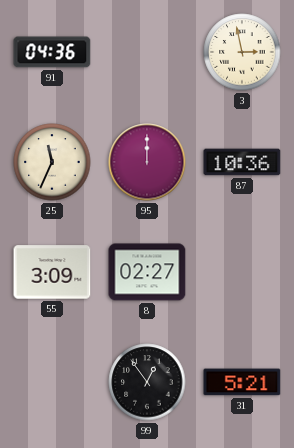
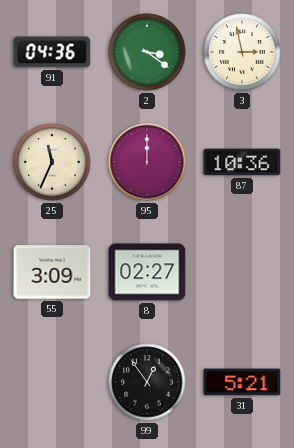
2: none -> 3:21 (147, 52)
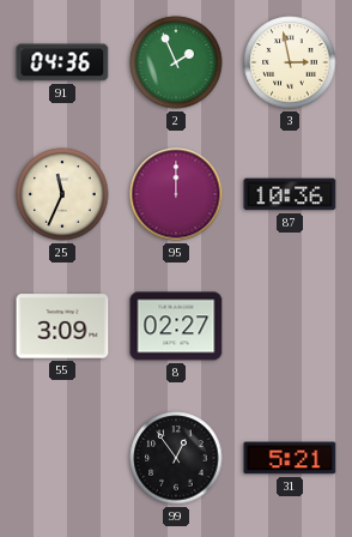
2: 3:21 -> 1:56 (176, 62)
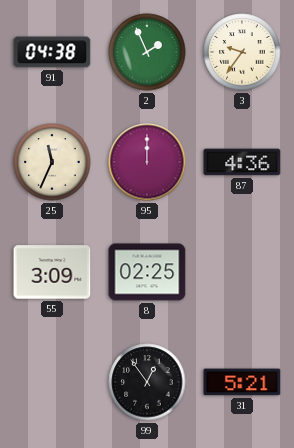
91: 04:36 -> 04:38 (52, 52)
3: 2:58 -> 9:36 (242, 52)
87: 10:36 -> 4:36 (242, 162)
8: 02:27 -> 02:25 (147, 272)
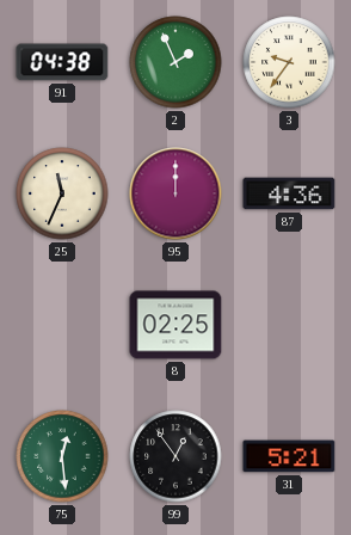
55: 3:09 -> none (52, 272)
75: none -> 12:29 (62, 456)
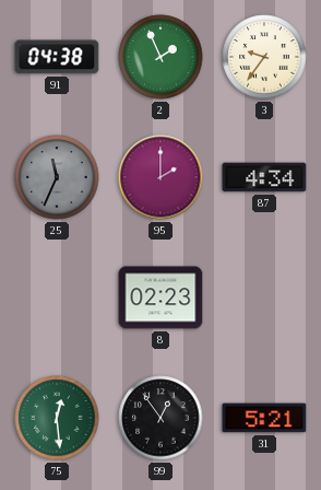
25 dial: cream -> grey (57, 177)
95: 12:00 -> 2:00 (160, 177)
87: 4:36 -> 4:34 (264, 177)
8: 02:25 -> 02:23 (160, 297)
